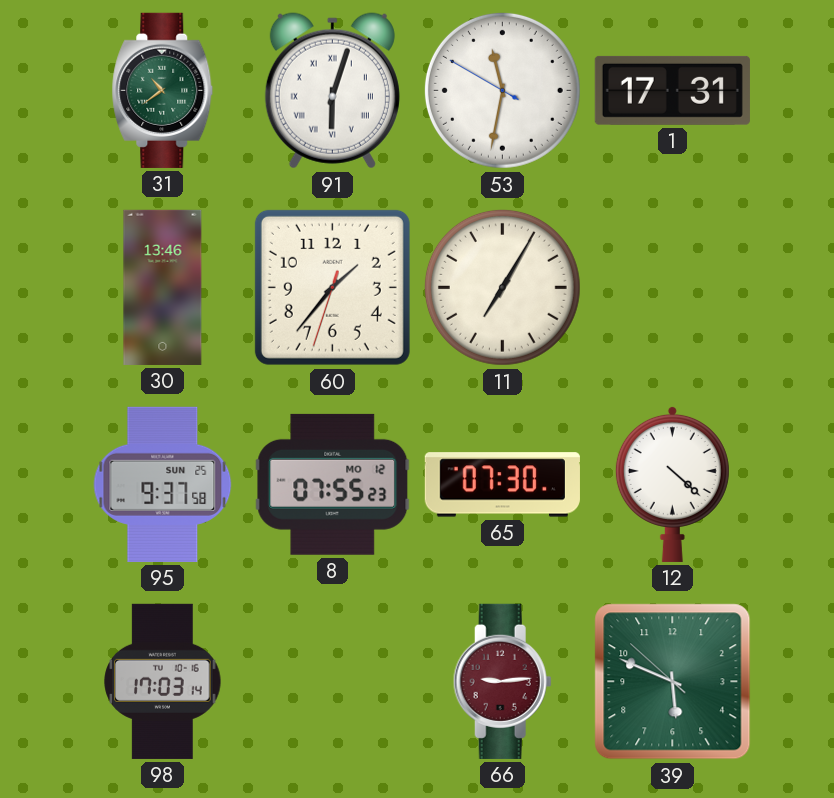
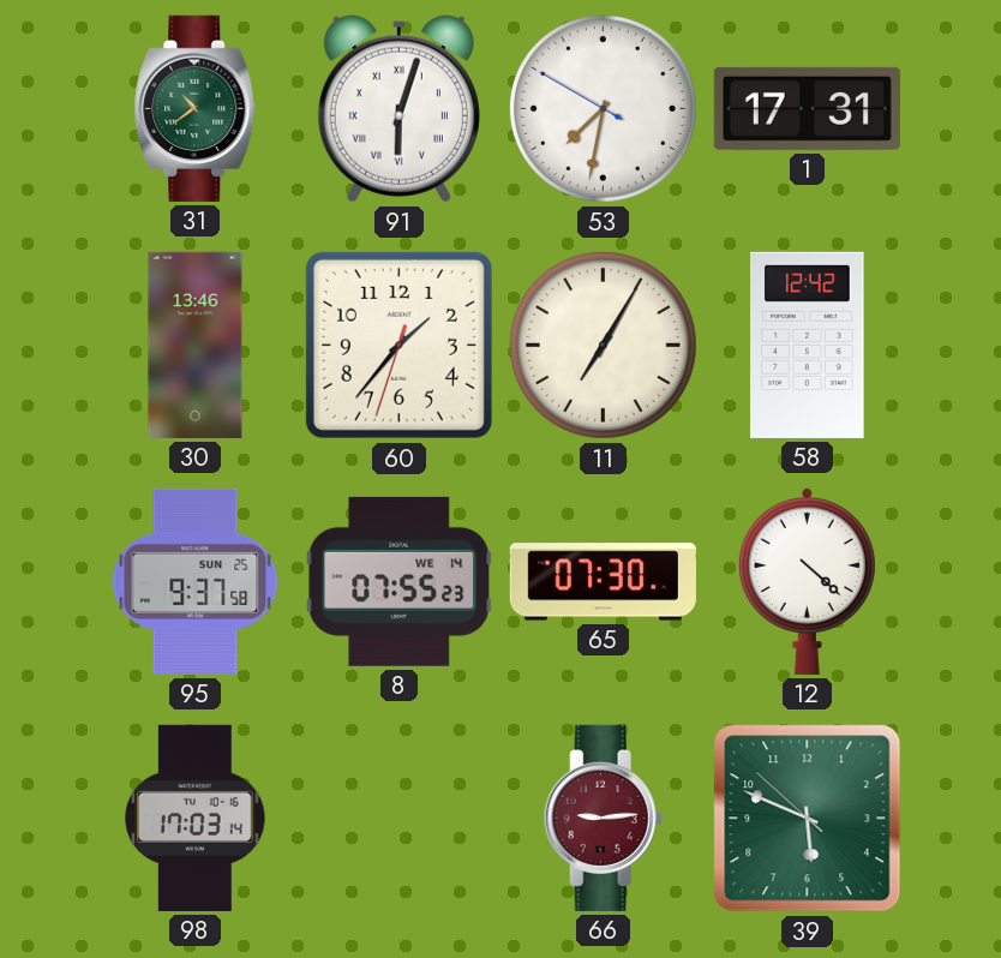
53: 11:31 -> 7:31 (603, 108)
58: none -> 12:42 (808, 345)
8 date: MO 12 -> WE 14 (400, 581)
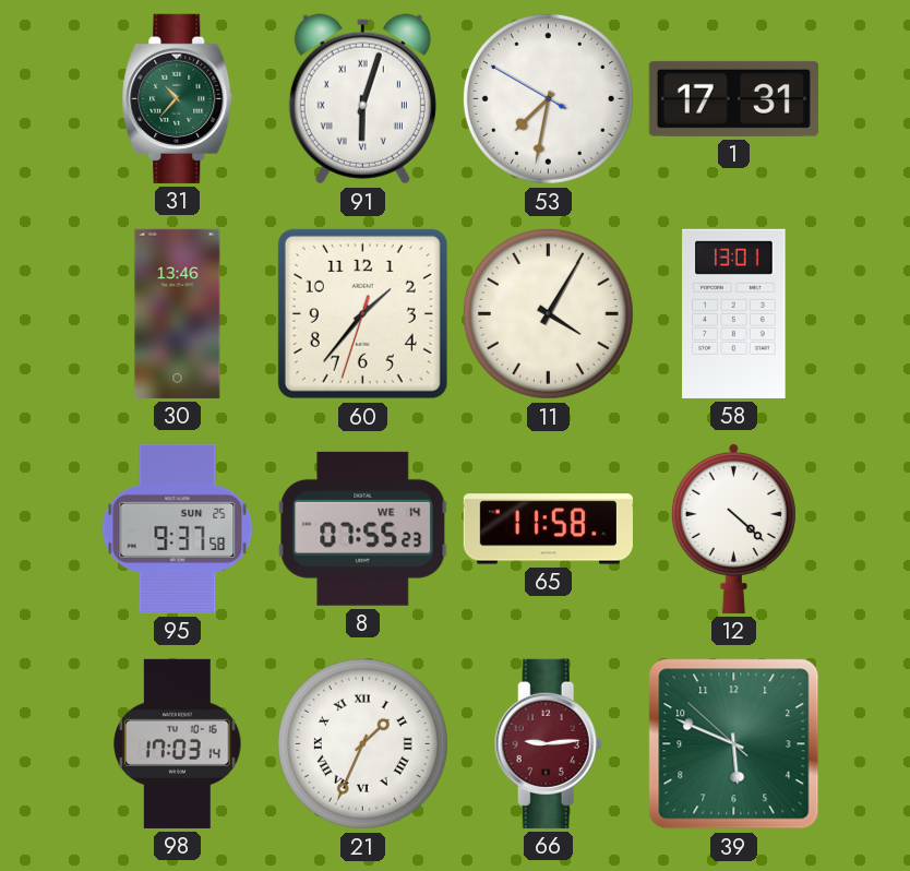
31: 10:39 -> 10:37 (178, 98)
11: 7:05 -> 4:05 (548, 313)
58: 12:42 -> 13:01 (734, 313)
65: 07:30 -> 11:58 (548, 529)
21: none -> 1:34 (362, 743)
